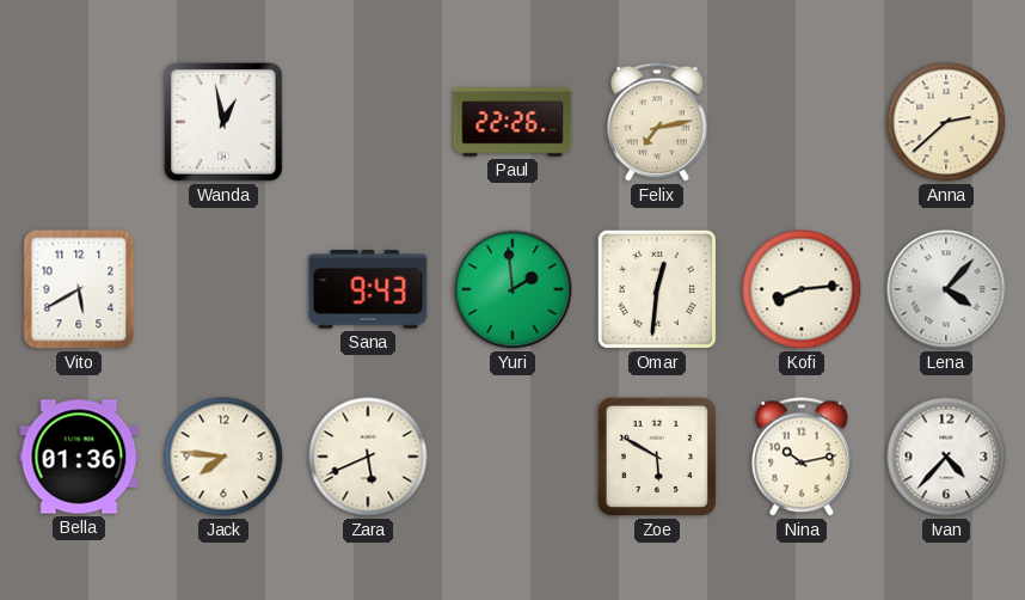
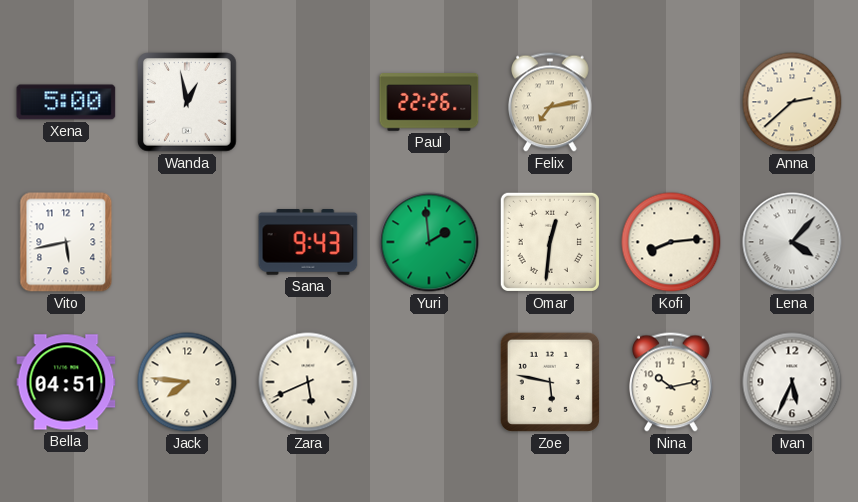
Xena: none -> 5:00 (66, 102)
Vito: 5:40 -> 5:43 (66, 242)
Bella: 01:36 -> 04:51 (66, 382)
Zoe: 5:50 -> 5:47 (550, 382)
Ivan: 4:37 -> 5:34 (792, 382)
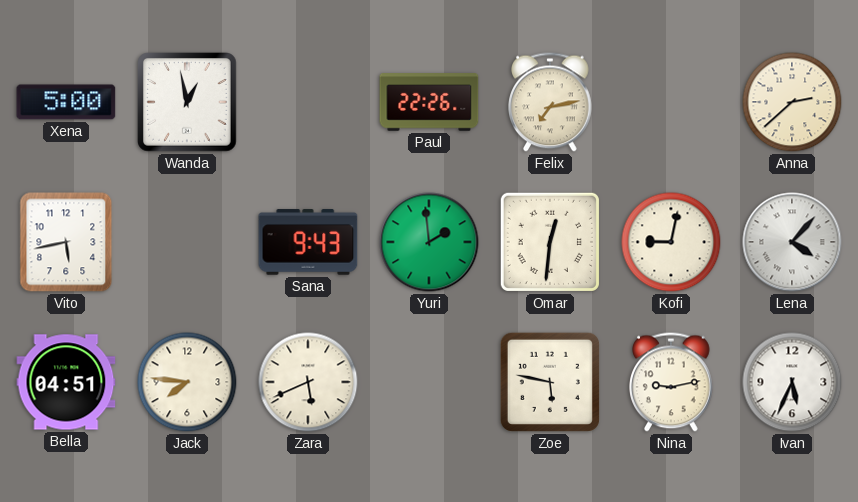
Kofi: 8:14 -> 9:02 (671, 242)
Nina: 10:13 -> 9:13 (672, 382)
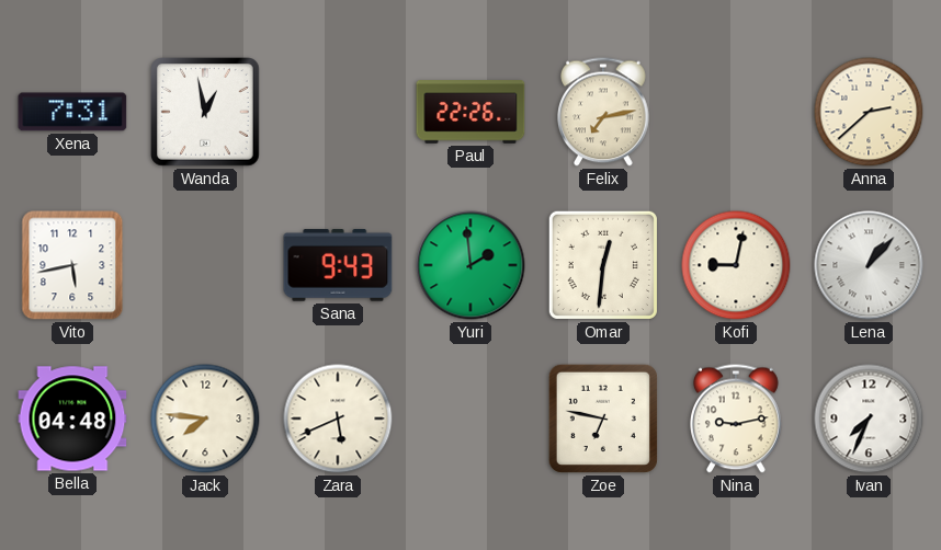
Xena: 5:00 -> 7:31 (72, 112)
Lena: 4:07 -> 1:07 (869, 265)
Bella: 04:51 -> 04:48 (72, 419)
Zoe: 5:47 -> 6:47 (603, 419)
Ivan: 5:34 -> 7:34 (869, 419)
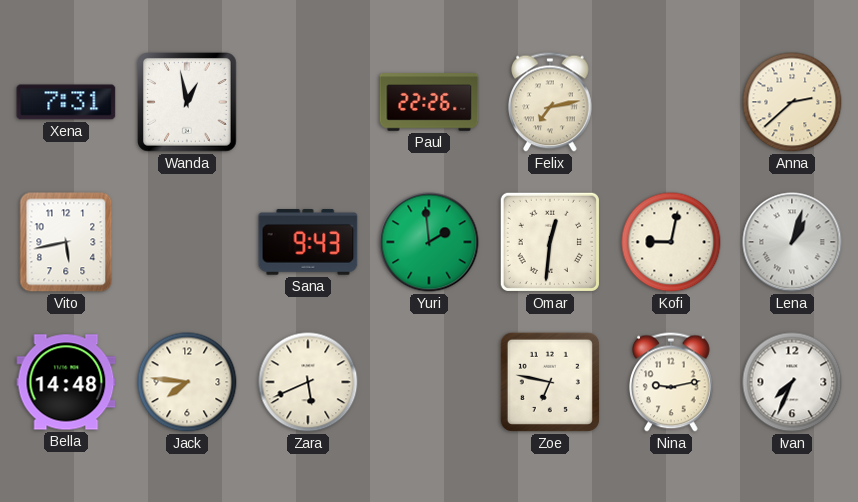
Lena: 1:07 -> 1:03 (792, 242)
Bella: 04:48 -> 14:48 (66, 382)
